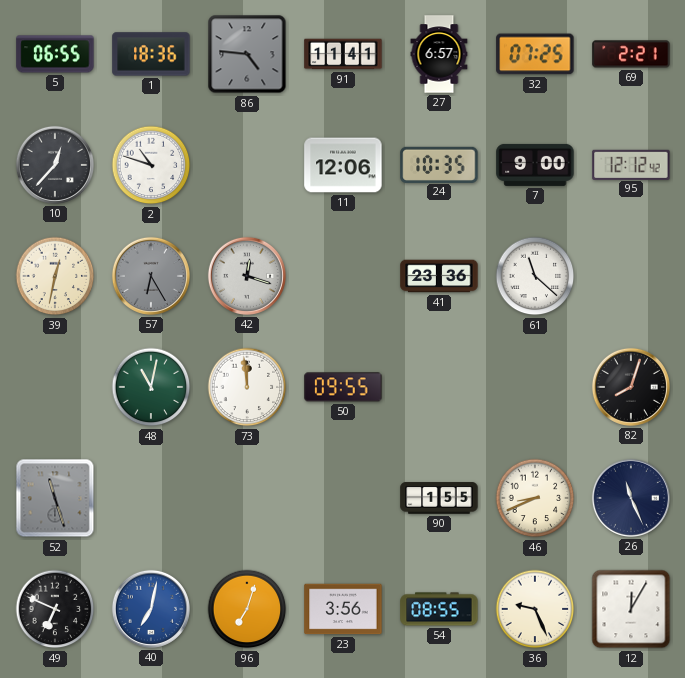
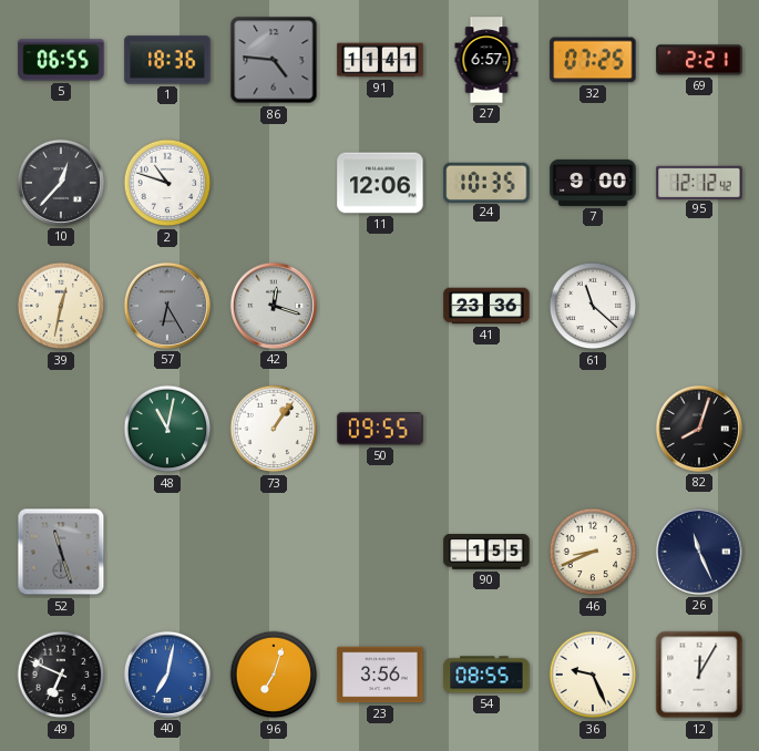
73: 11:59 -> 1:06 (274, 429)
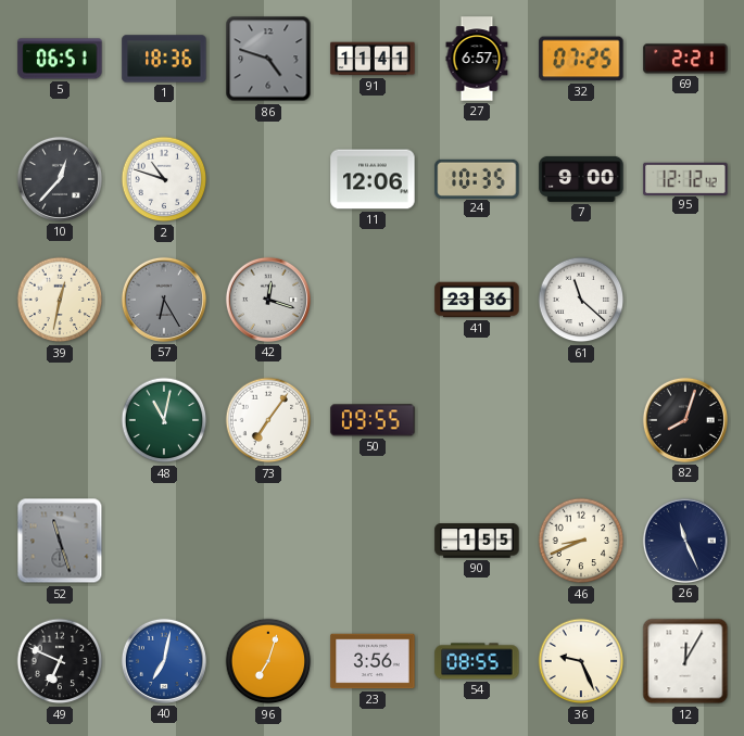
5: 06:55 -> 06:51 (60, 59)
86: 4:46 -> 4:48 (268, 59)
73: 1:06 -> 7:06 (268, 420)
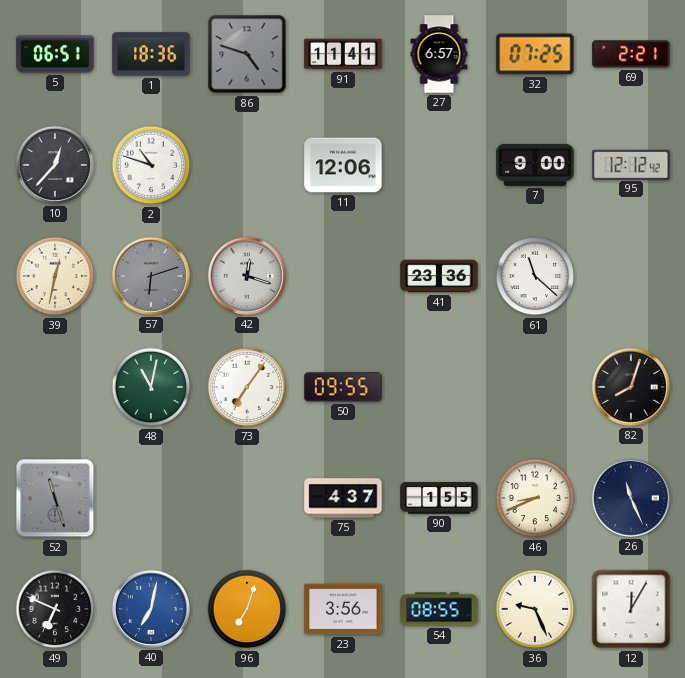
24: 10:35 -> none (477, 178)
57: 6:25 -> 6:12 (151, 276)
75: none -> 4:37 (343, 498)
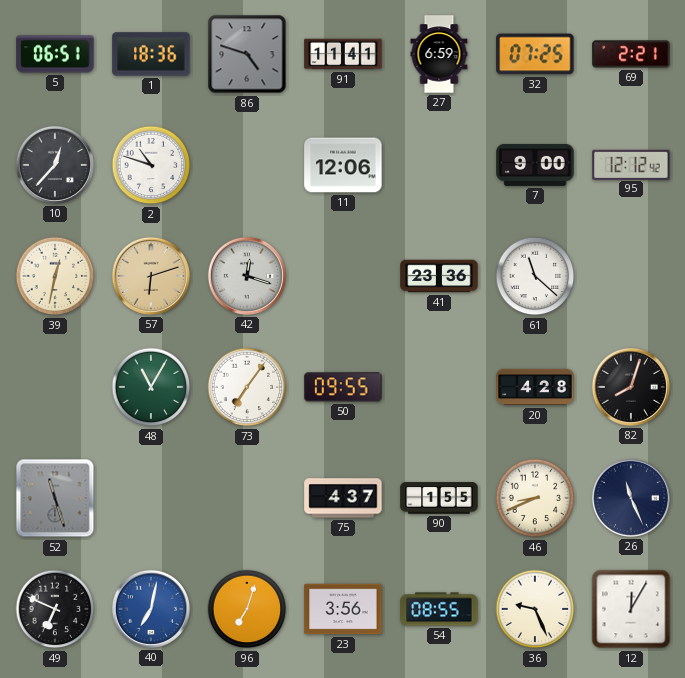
27: 6:57 -> 6:59 (439, 54)
57 dial: grey -> champagne (151, 276)
48: 11:02 -> 11:05 (151, 387)
20: none -> 4:28 (535, 387)
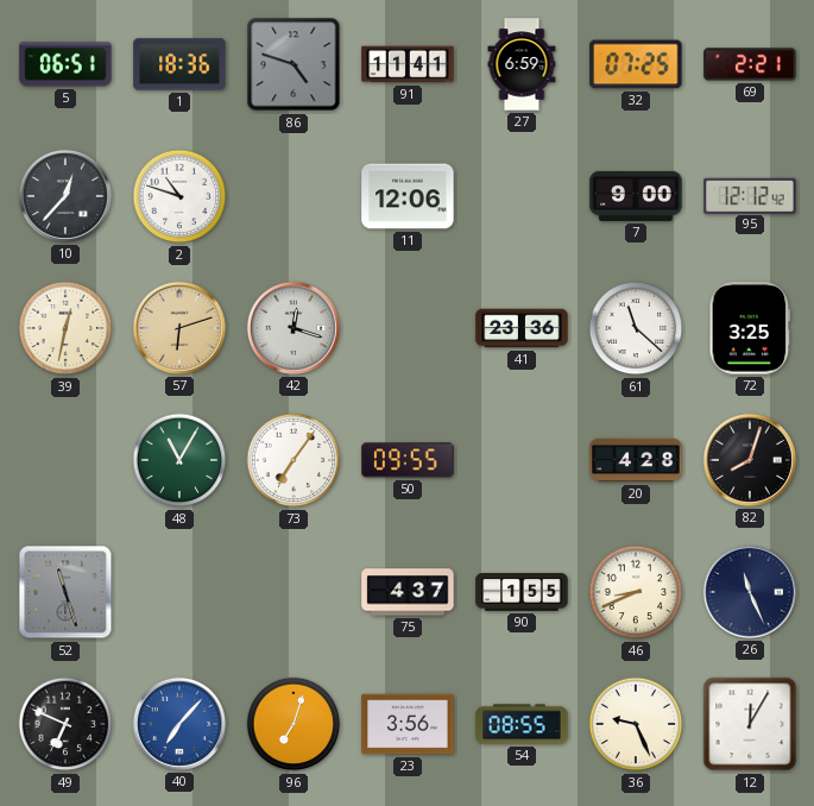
72: none -> 3:25 (750, 328)
40: 7:02 -> 7:07 (179, 724)
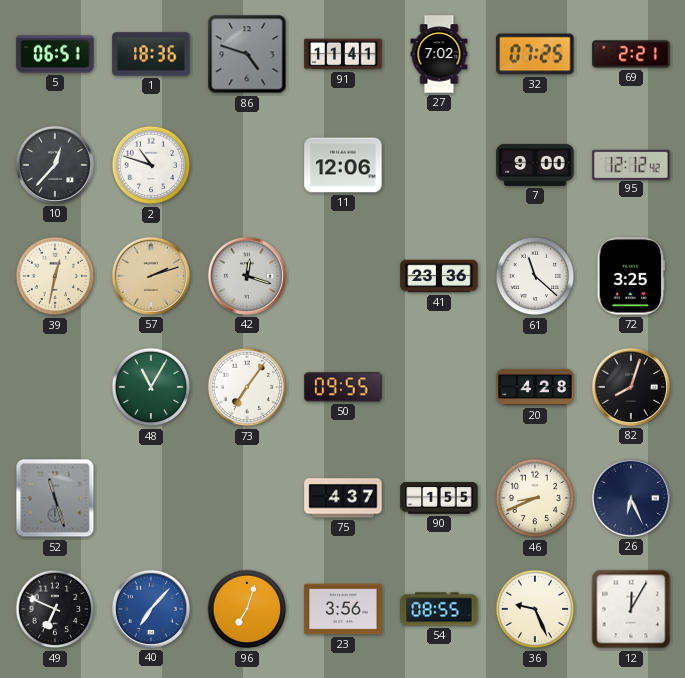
27: 6:59 -> 7:02 (439, 54)
57: 6:12 -> 2:12 (151, 276)
26: 11:26 -> 6:26 (631, 498)
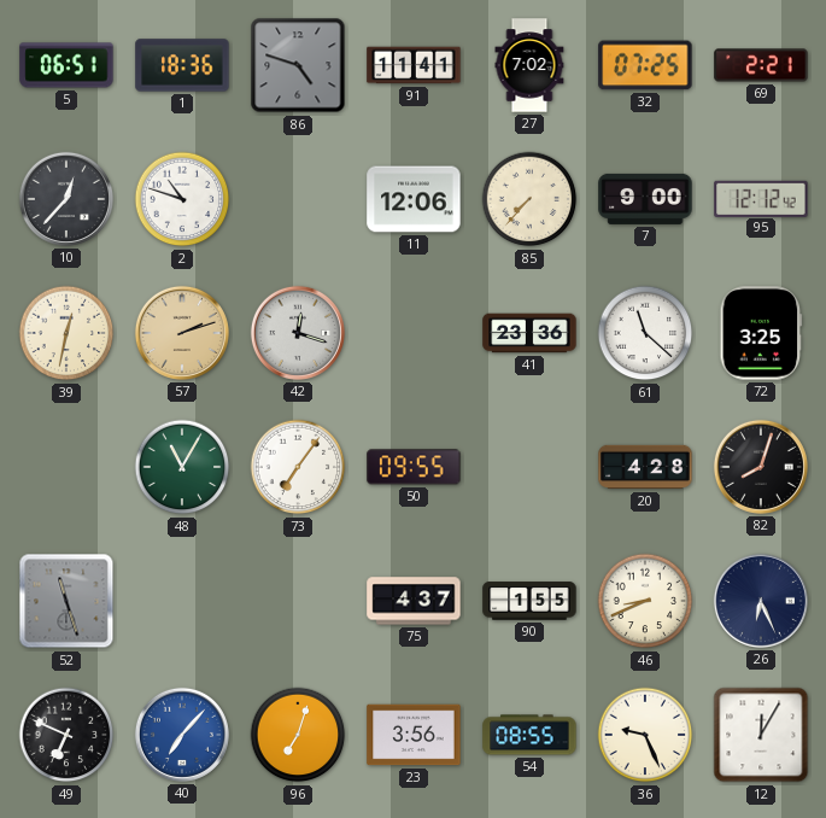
85: none -> 7:37 (529, 199)
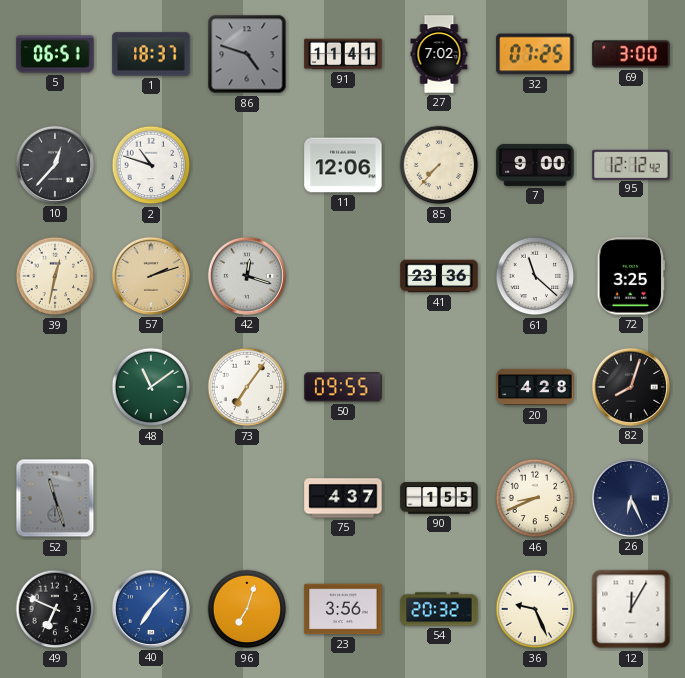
1: 18:36 -> 18:37 (151, 54)
69: 2:21 -> 3:00 (631, 54)
48: 11:05 -> 11:09 (151, 387)
54: 08:55 -> 20:32 (439, 609)
